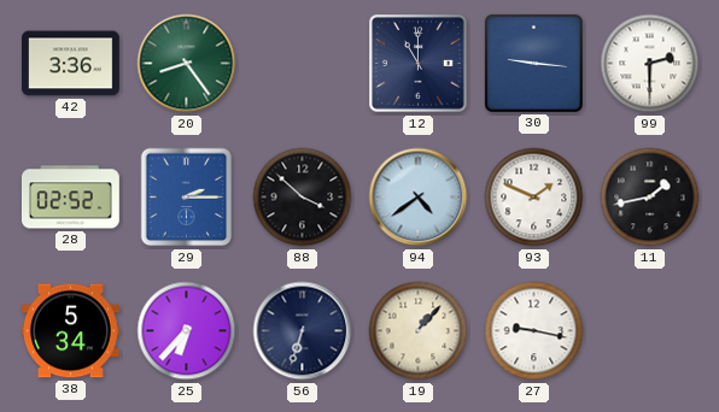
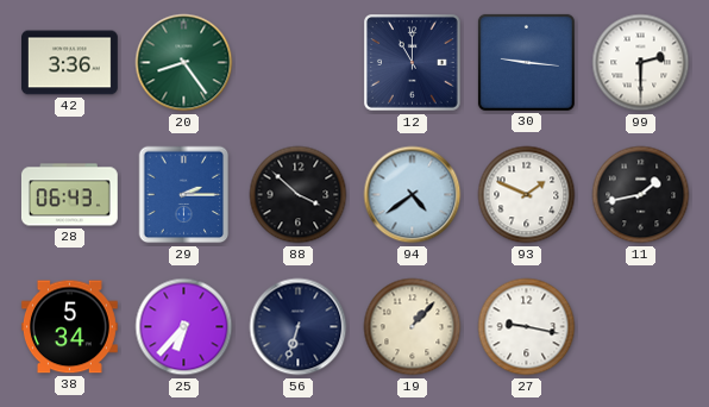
28: 02:52 -> 06:43 (69, 195)
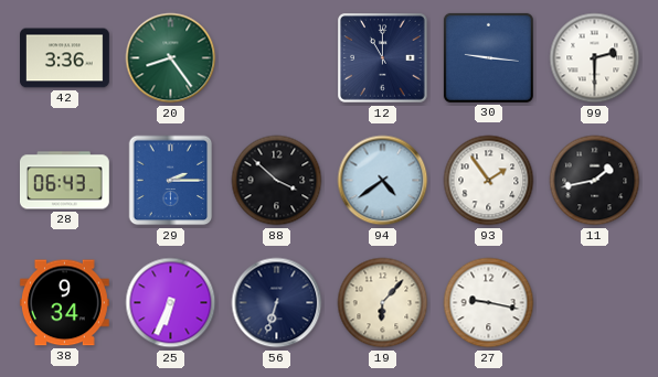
93: 1:49 -> 1:54 (489, 181)
38: 5:34 -> 9:34 (64, 303)
25: 6:37 -> 6:34 (171, 303)
19: 1:07 -> 6:07 (383, 303)
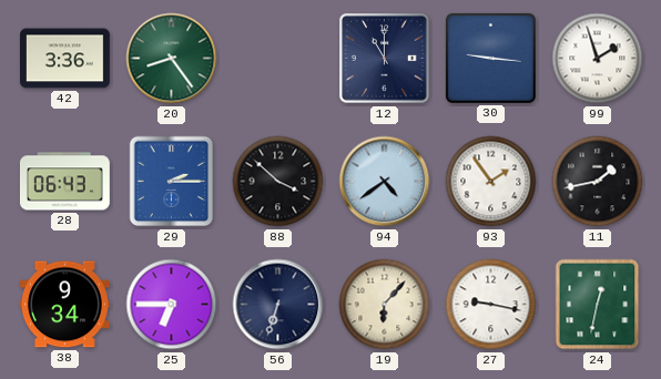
99: 2:30 -> 1:57 (598, 59)
25: 6:34 -> 6:45 (172, 305)
24: none -> 12:32 (598, 305)
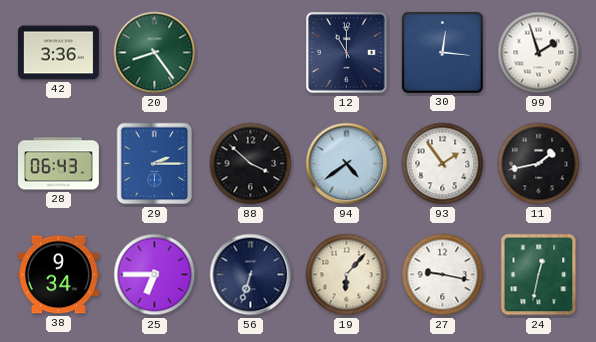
30: 9:16 -> 12:16 (442, 52)
